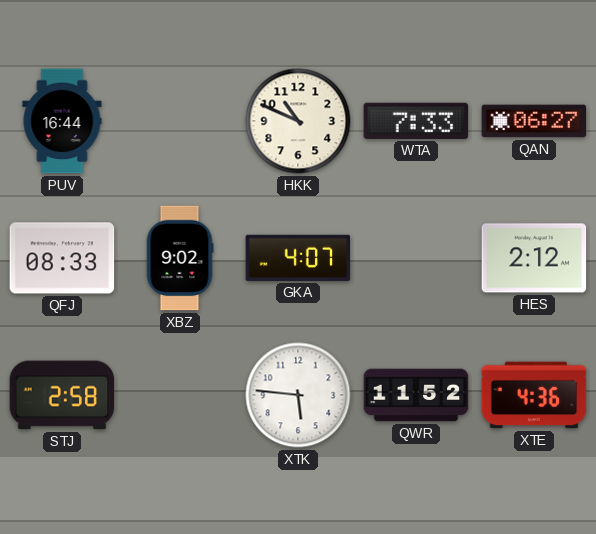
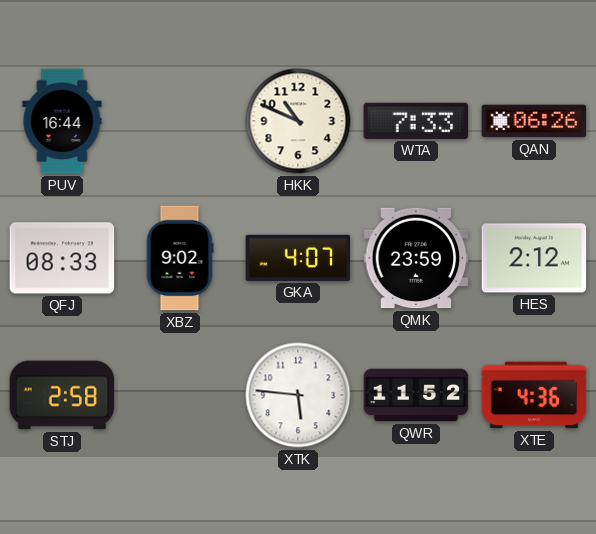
QAN: 06:27 -> 06:26 (534, 121)
QMK: none -> 23:59 (416, 258)
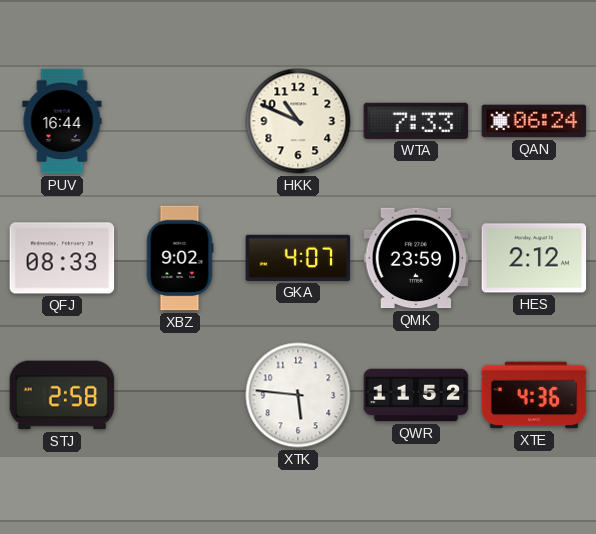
QAN: 06:26 -> 06:24 (534, 121)
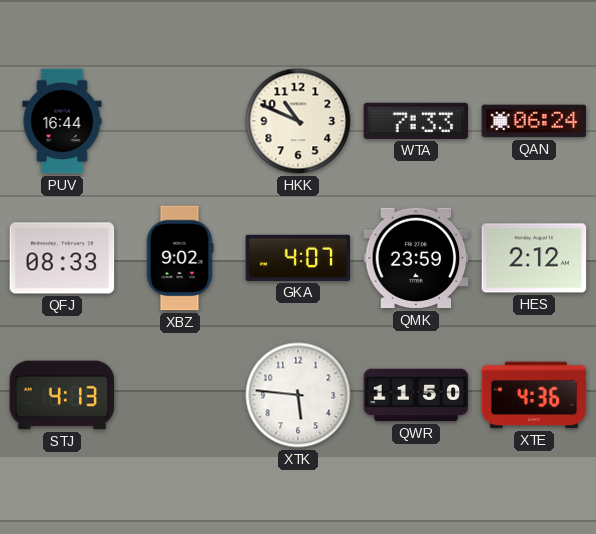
STJ: 2:58 -> 4:13 (62, 395)
QWR: 11:52 -> 11:50 (416, 395)
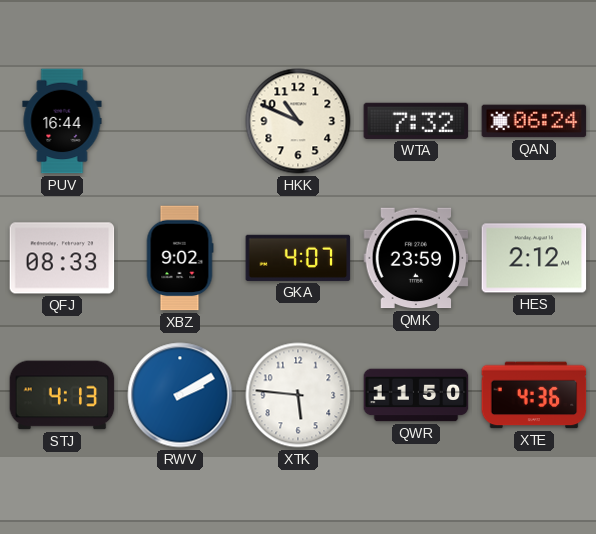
WTA: 7:33 -> 7:32 (416, 121)
RWV: none -> 2:10 (180, 395)
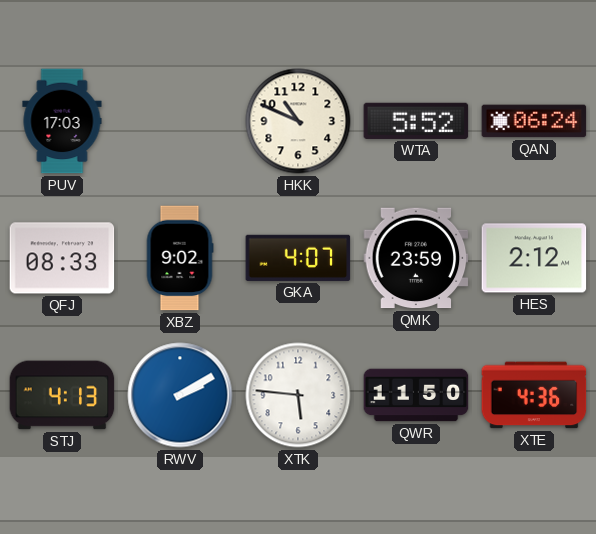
PUV: 16:44 -> 17:03 (62, 121)
WTA: 7:32 -> 5:52 (416, 121)
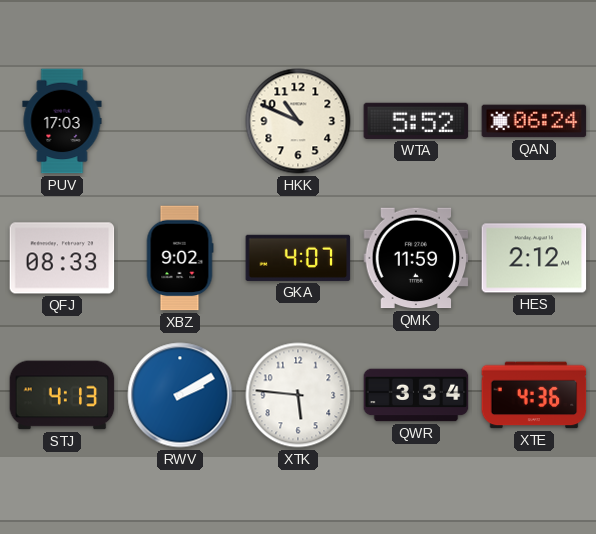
QMK: 23:59 -> 11:59 (416, 258)
QWR: 11:50 -> 3:34 (416, 395)
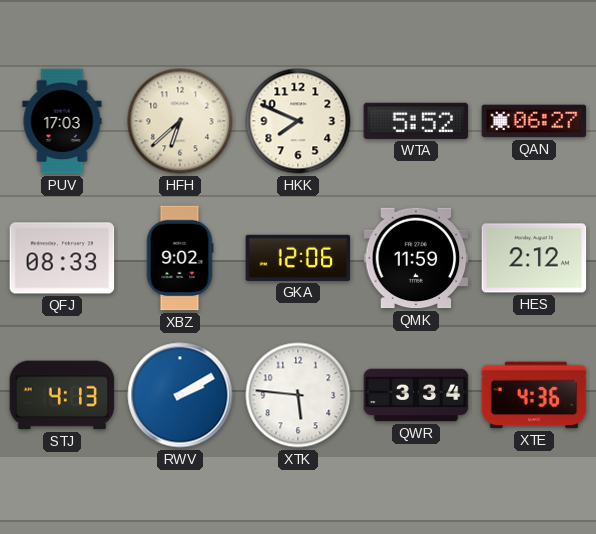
HFH: none -> 6:38 (180, 121)
HKK: 10:49 -> 7:49 (298, 121)
QAN: 06:24 -> 06:27 (534, 121)
GKA: 4:07 -> 12:06 (298, 258)
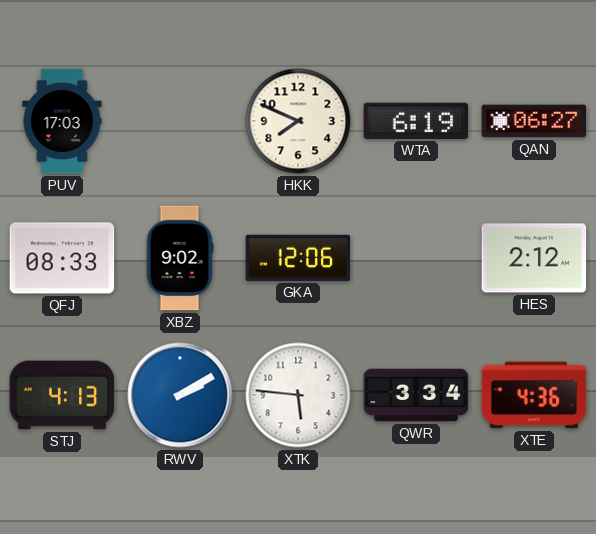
HFH: 6:38 -> none (180, 121)
WTA: 5:52 -> 6:19 (416, 121)
QMK: 11:59 -> none (416, 258)
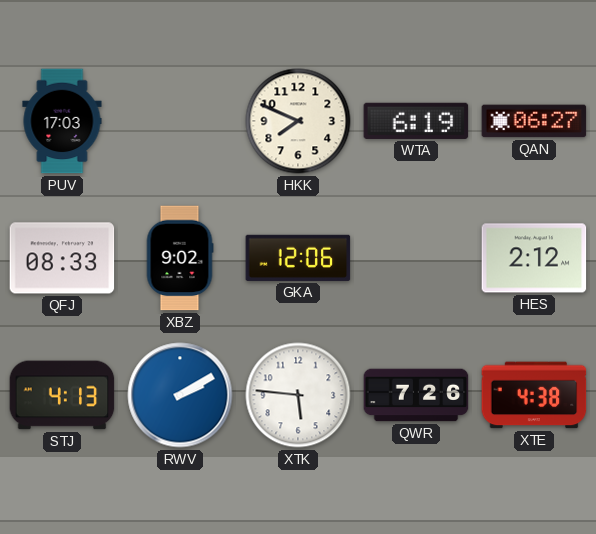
QWR: 3:34 -> 7:26 (416, 395)
XTE: 4:36 -> 4:38 (534, 395)
